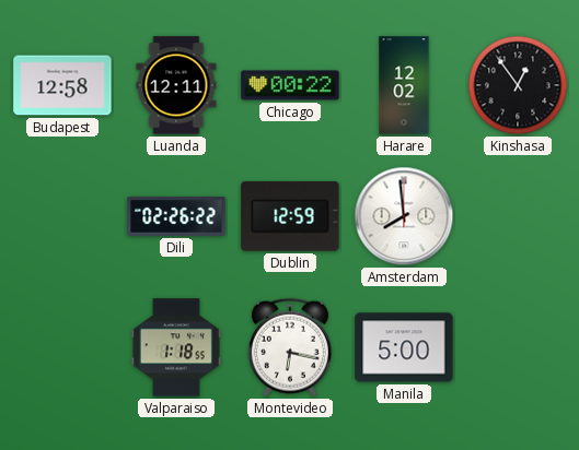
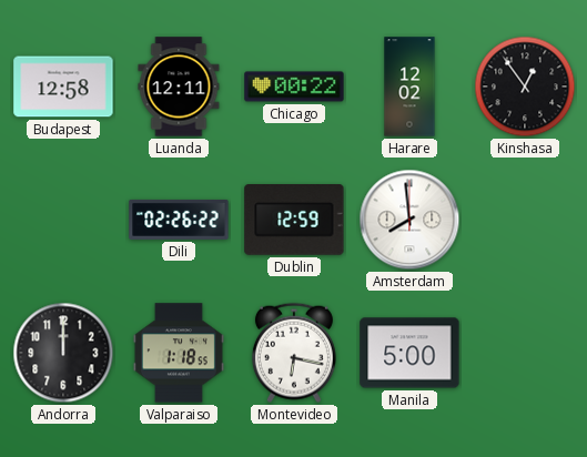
Andorra: none -> 12:00 (63, 353)
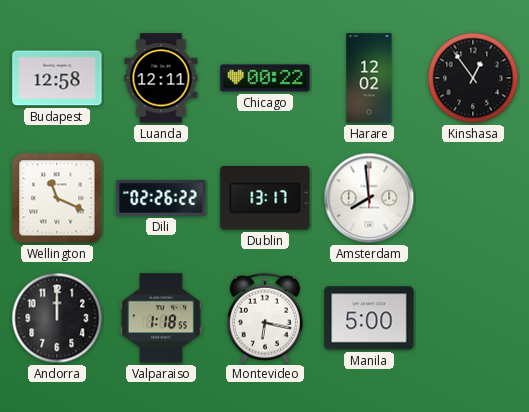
Wellington: none -> 11:19 (57, 198)
Dublin: 12:59 -> 13:17 (265, 199)
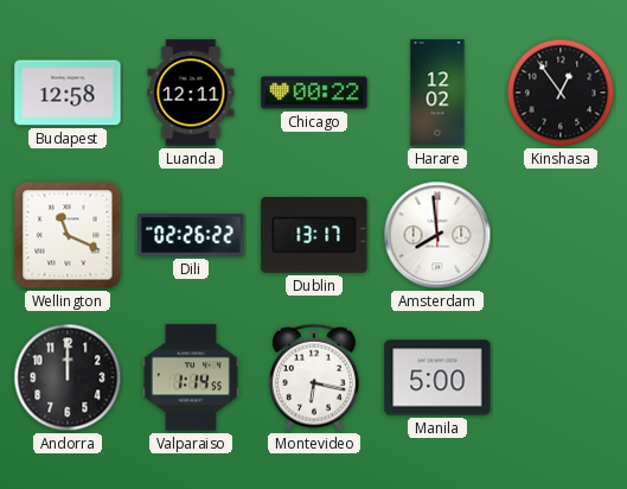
Valparaiso: 1:18 -> 1:14 (191, 377)
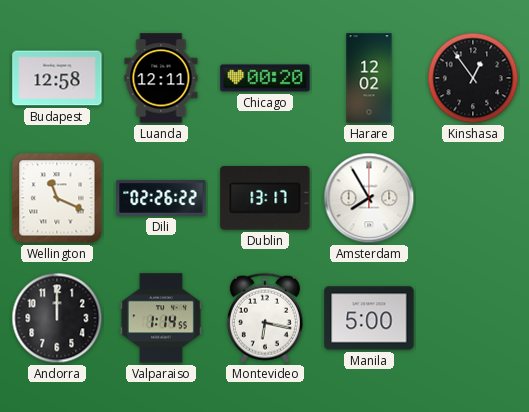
Chicago: 00:22 -> 00:20 (265, 78)
Amsterdam: 7:59 -> 7:55 (369, 198)
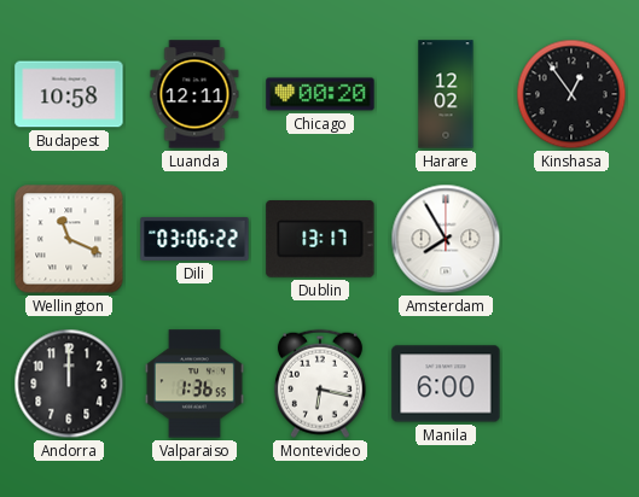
Budapest: 12:58 -> 10:58 (69, 94)
Dili: 02:26 -> 03:06 (194, 239)
Valparaiso: 1:14 -> 1:36 (194, 384)
Manila: 5:00 -> 6:00 (446, 384)
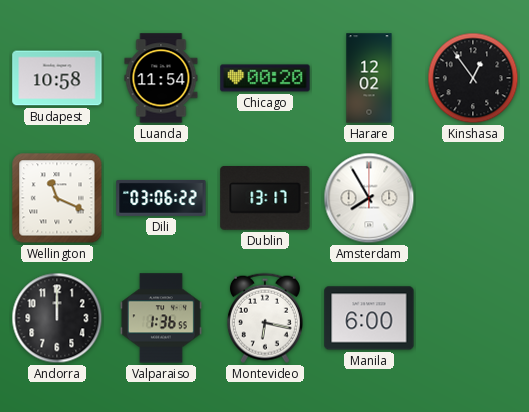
Luanda: 12:11 -> 11:54 (161, 78)
